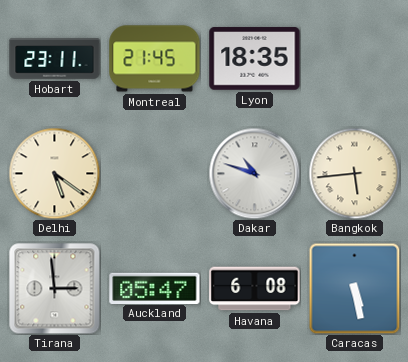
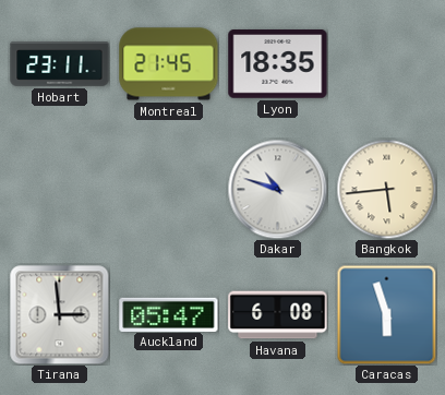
Delhi: 5:21 -> none (54, 173)
Caracas: 5:28 -> 5:57 (386, 314)
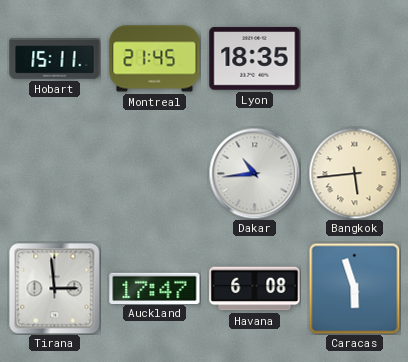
Hobart: 23:11 -> 15:11 (55, 59)
Dakar: 10:48 -> 10:44 (254, 173)
Auckland: 05:47 -> 17:47 (155, 288)
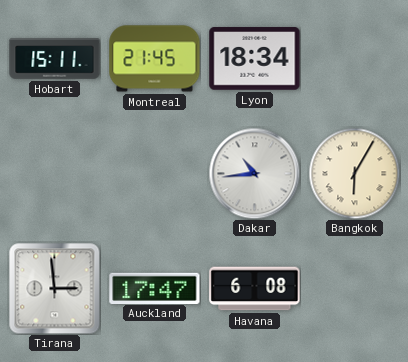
Lyon: 18:35 -> 18:34 (255, 59)
Bangkok: 5:44 -> 6:05 (354, 173)
Caracas: 5:57 -> none (354, 288)
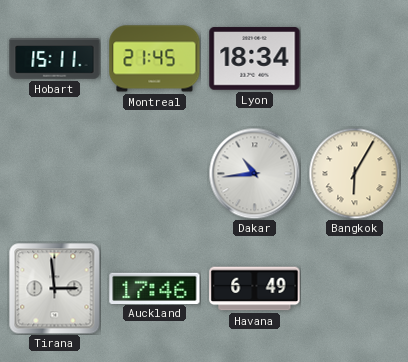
Auckland: 17:47 -> 17:46 (155, 288)
Havana: 6:08 -> 6:49 (255, 289)
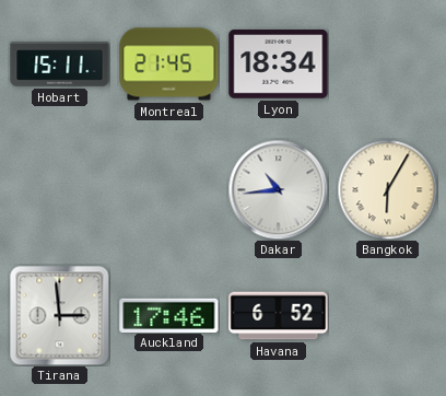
Havana: 6:49 -> 6:52 (279, 316)
